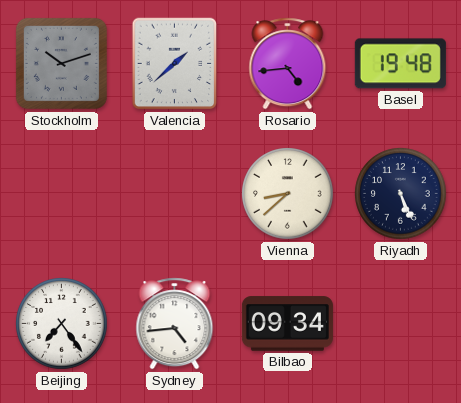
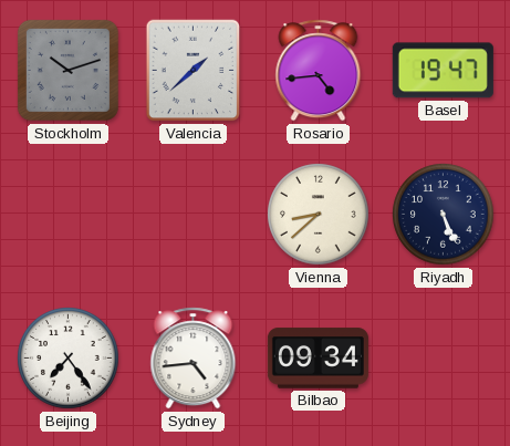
Basel: 19:48 -> 19:47 (443, 71)
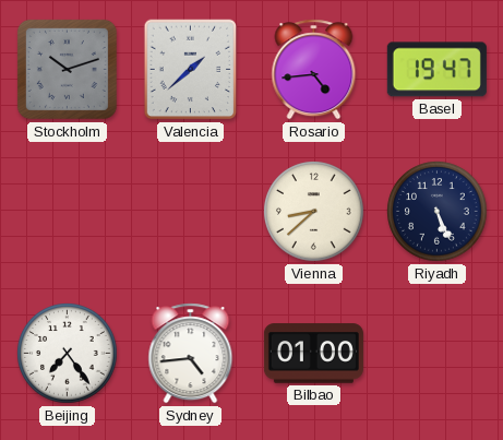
Bilbao: 09:34 -> 01:00 (313, 354)
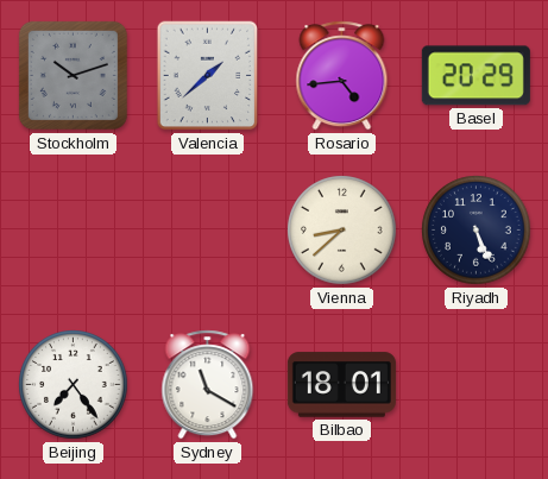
Basel: 19:47 -> 20:29 (475, 76)
Sydney: 4:44 -> 11:20 (208, 385)
Bilbao: 01:00 -> 18:01 (341, 385)
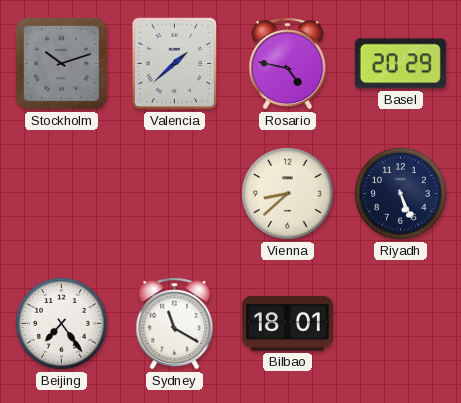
Rosario: 4:44 -> 4:47 (288, 64)
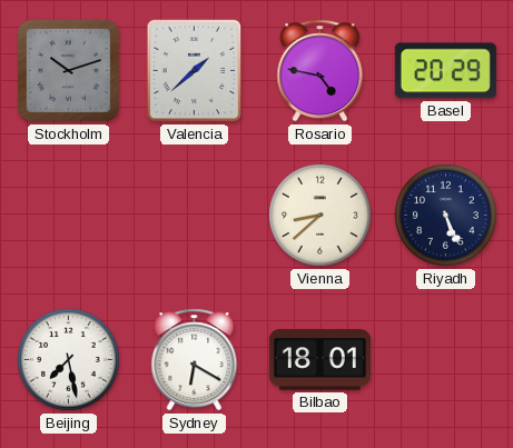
Beijing: 7:24 -> 7:28 (69, 360)
Sydney: 11:20 -> 6:20 (195, 360)
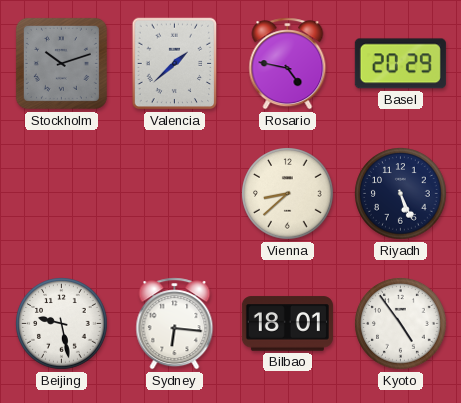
Beijing: 7:28 -> 9:28 (62, 324)
Sydney: 6:20 -> 6:16 (175, 324)
Kyoto: none -> 4:54 (401, 324)
